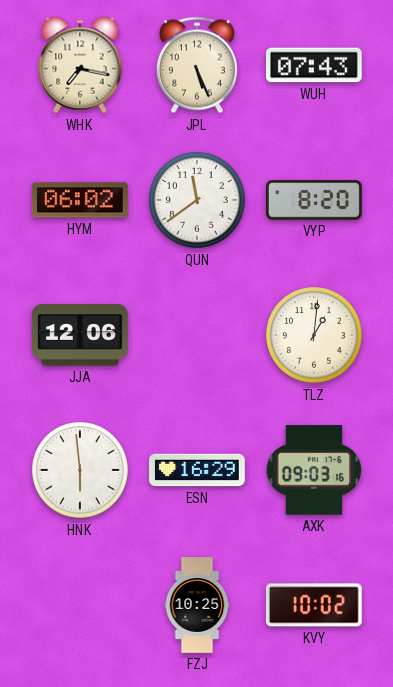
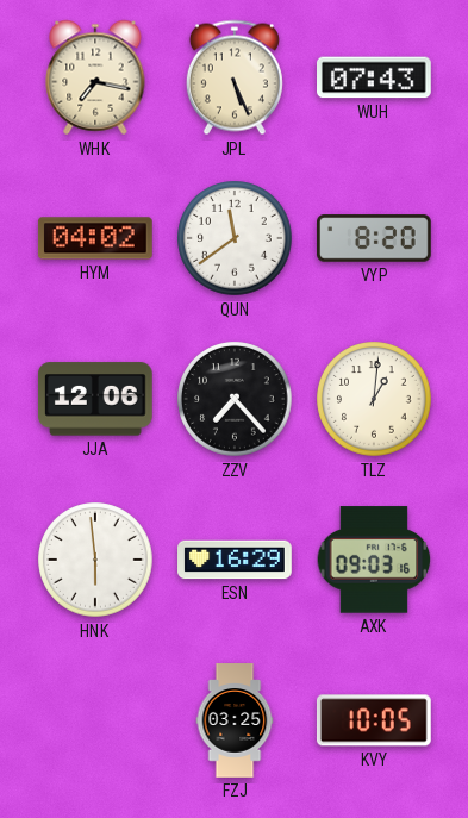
HYM: 06:02 -> 04:02 (95, 238)
ZZV: none -> 7:23 (235, 399)
FZJ: 10:25 -> 03:25 (235, 720)
KVY: 10:02 -> 10:05 (374, 720)
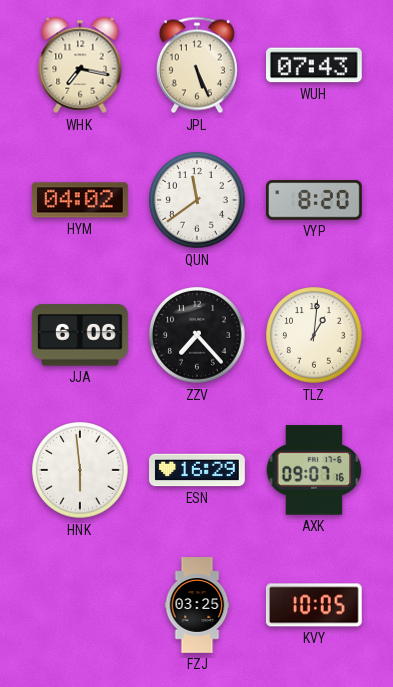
JJA: 12:06 -> 6:06 (80, 335)
AXK: 09:03 -> 09:07 (314, 470)
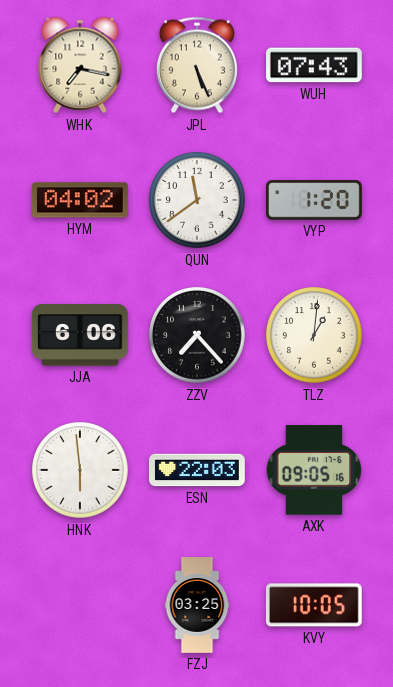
VYP: 8:20 -> 1:20 (315, 200)
ESN: 16:29 -> 22:03 (197, 470)
AXK: 09:07 -> 09:05 (314, 470)
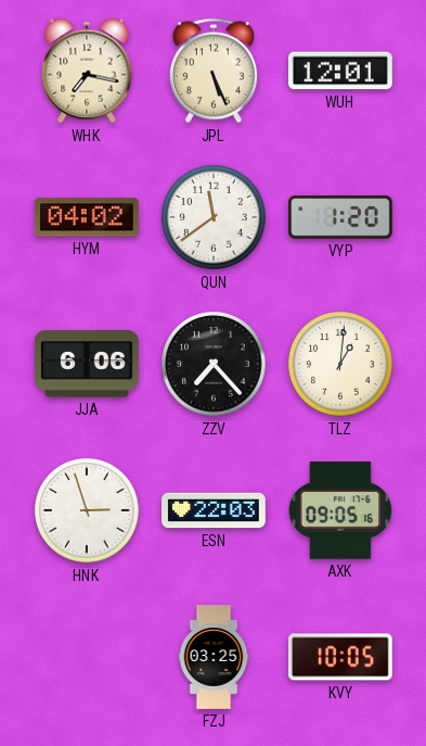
WUH: 07:43 -> 12:01 (341, 71)
HNK: 5:59 -> 2:57 (87, 510)
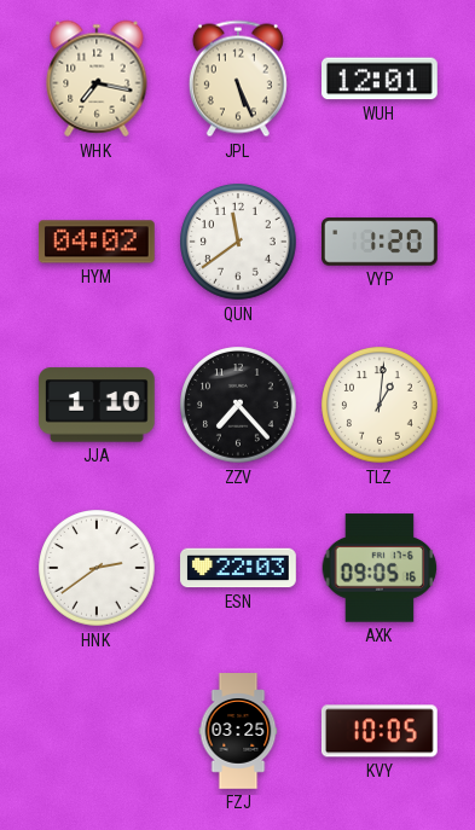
JJA: 6:06 -> 1:10 (97, 405)
HNK: 2:57 -> 2:39 (97, 568)
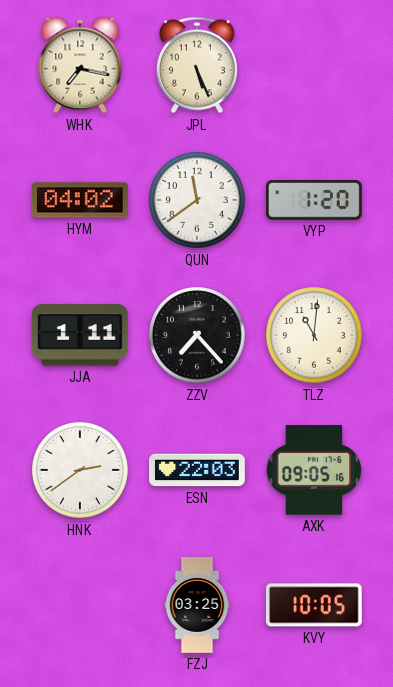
WUH: 12:01 -> none (381, 79)
JJA: 1:10 -> 1:11 (80, 335)
TLZ: 1:01 -> 11:01 (314, 335)
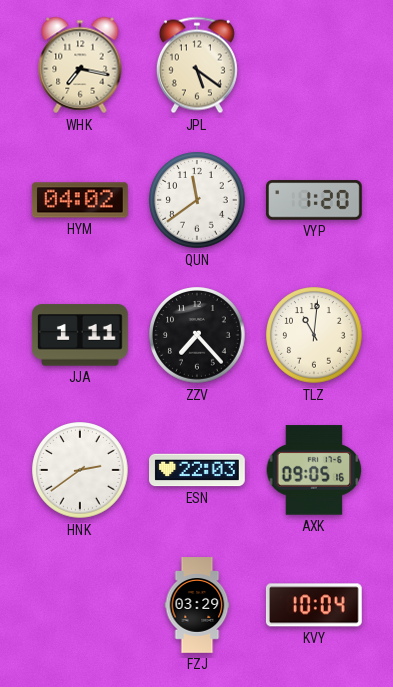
JPL: 5:26 -> 5:21 (197, 65)
FZJ: 03:25 -> 03:29 (197, 605)
KVY: 10:05 -> 10:04 (314, 605)
